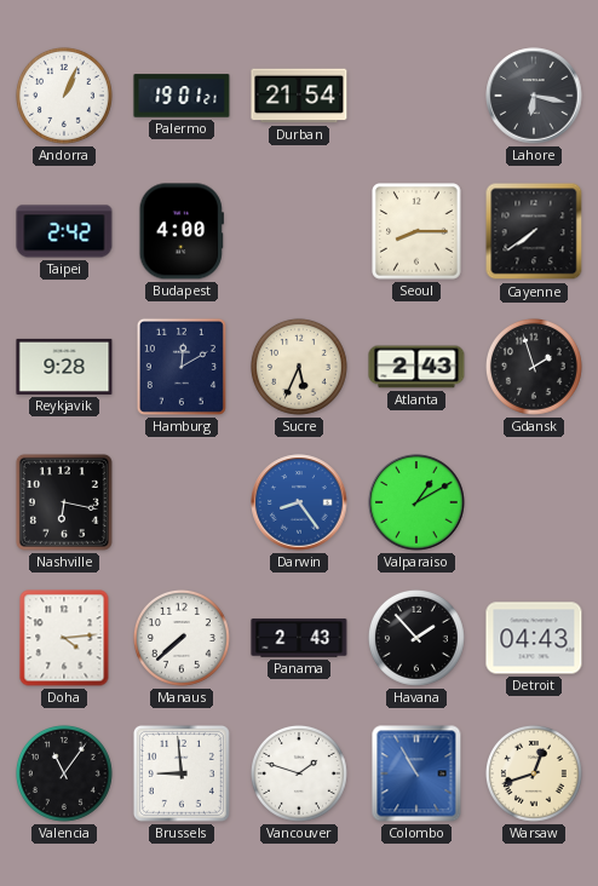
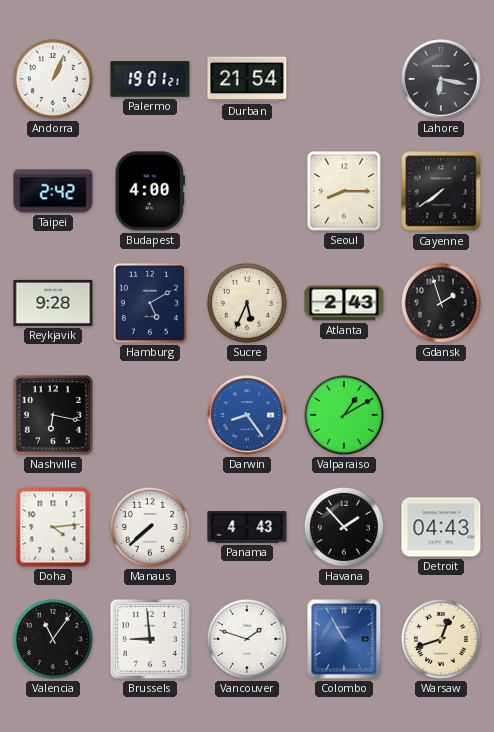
Hamburg: 12:10 -> 5:10 (150, 303)
Panama: 2:43 -> 4:43 (247, 527)
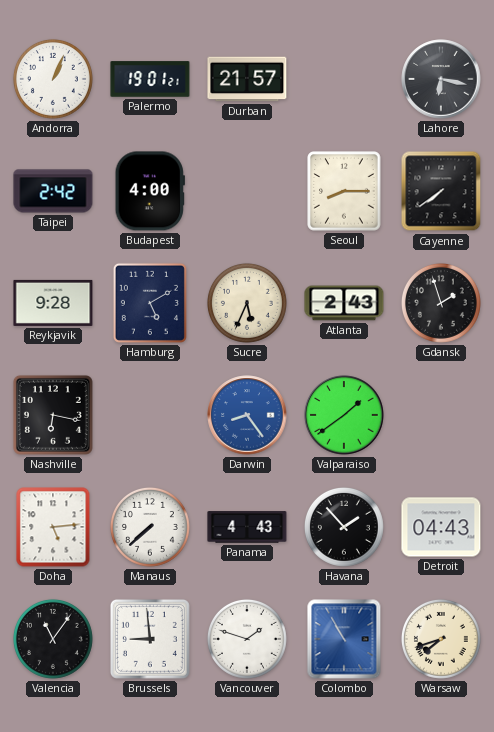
Durban: 21:54 -> 21:57 (247, 79)
Valparaiso: 1:10 -> 1:39 (344, 415)
Doha: 4:14 -> 5:14 (53, 527)
Warsaw: 12:42 -> 7:42 (441, 639)
